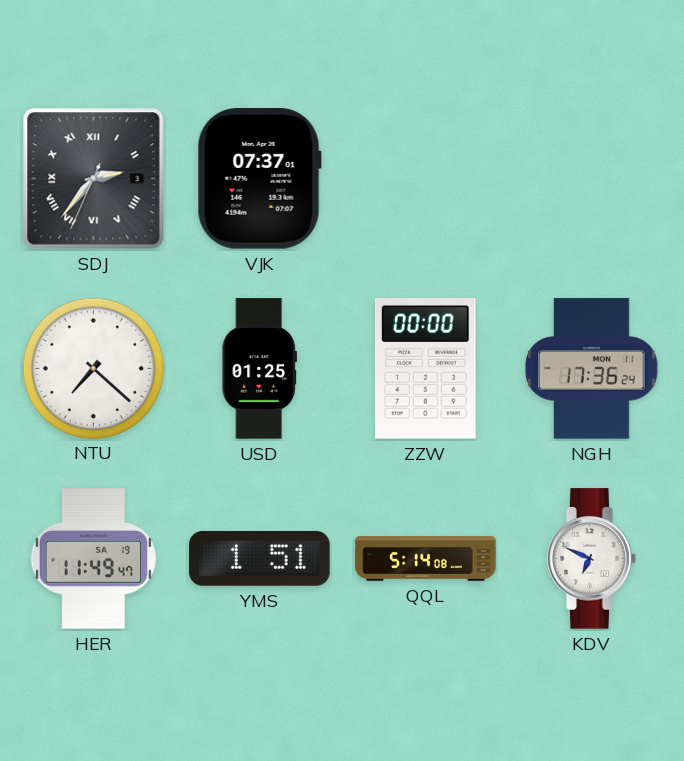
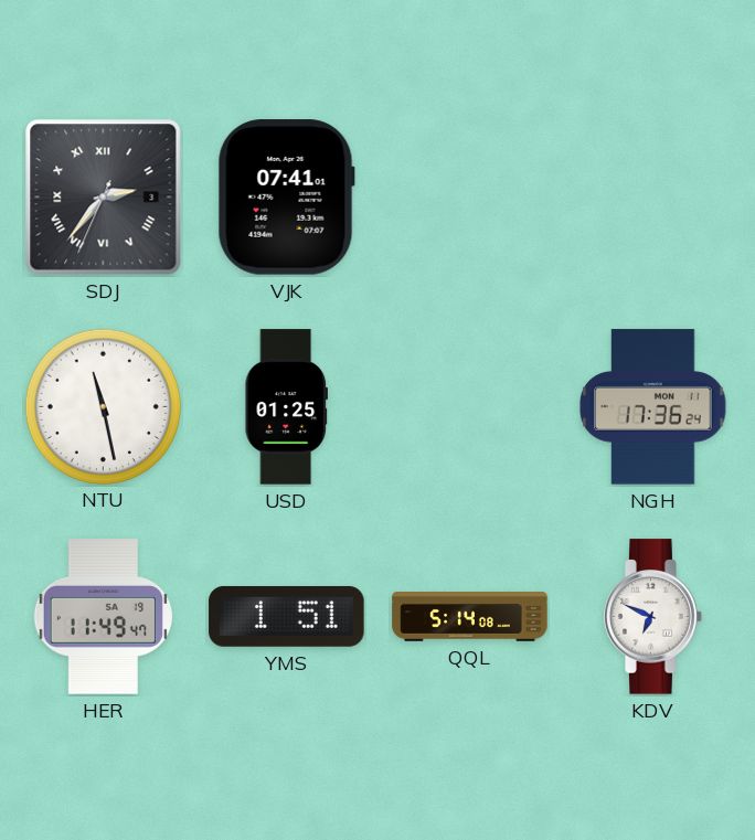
VJK: 07:37 -> 07:41 (286, 198)
NTU: 7:22 -> 11:28 (103, 406)
ZZW: 00:00 -> none (425, 369)
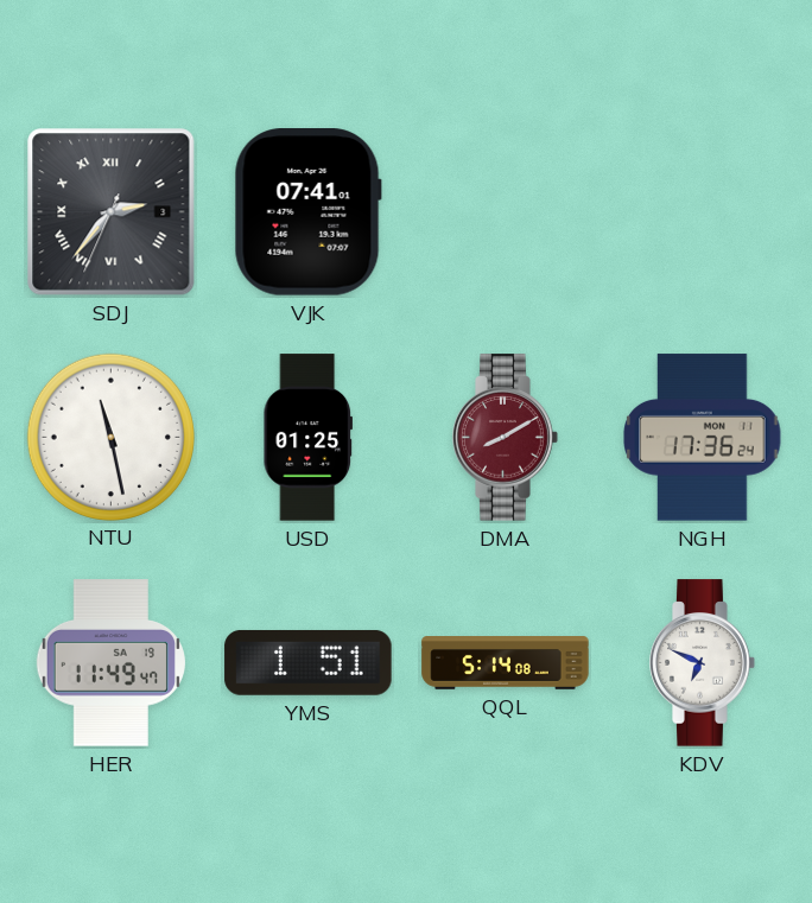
DMA: none -> 8:10 (506, 438)
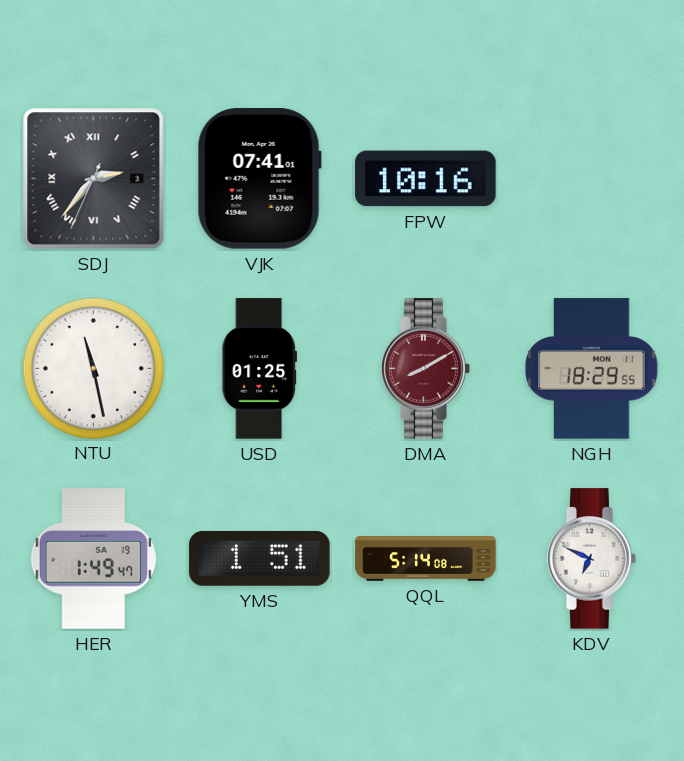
FPW: none -> 10:16 (426, 179)
NGH: 17:36 -> 18:29 (592, 369)
HER: 11:49 -> 1:49 (93, 559)
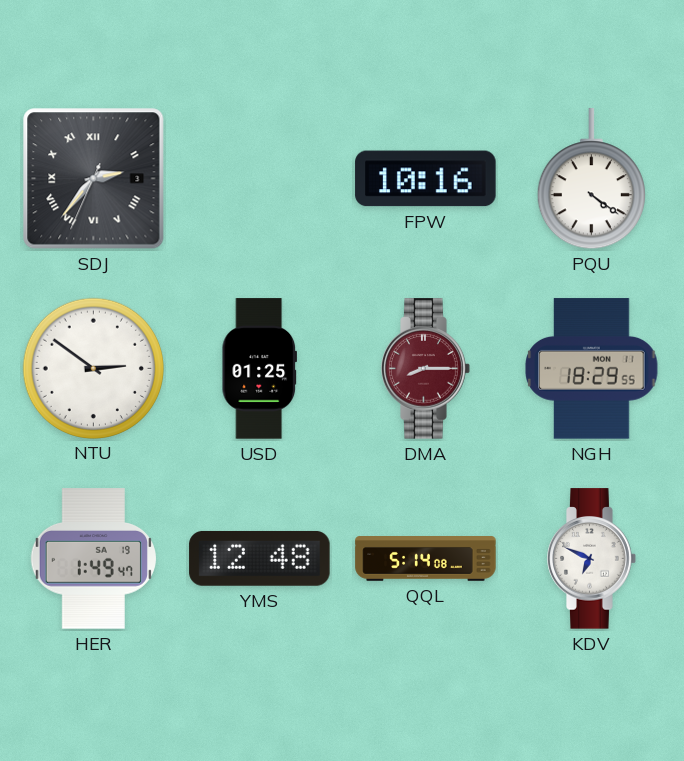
VJK: 07:41 -> none (259, 179)
PQU: none -> 4:21 (591, 179)
NTU: 11:28 -> 2:51 (93, 368)
DMA: 8:10 -> 8:15 (426, 369)
YMS: 1:51 -> 12:48 (260, 559)
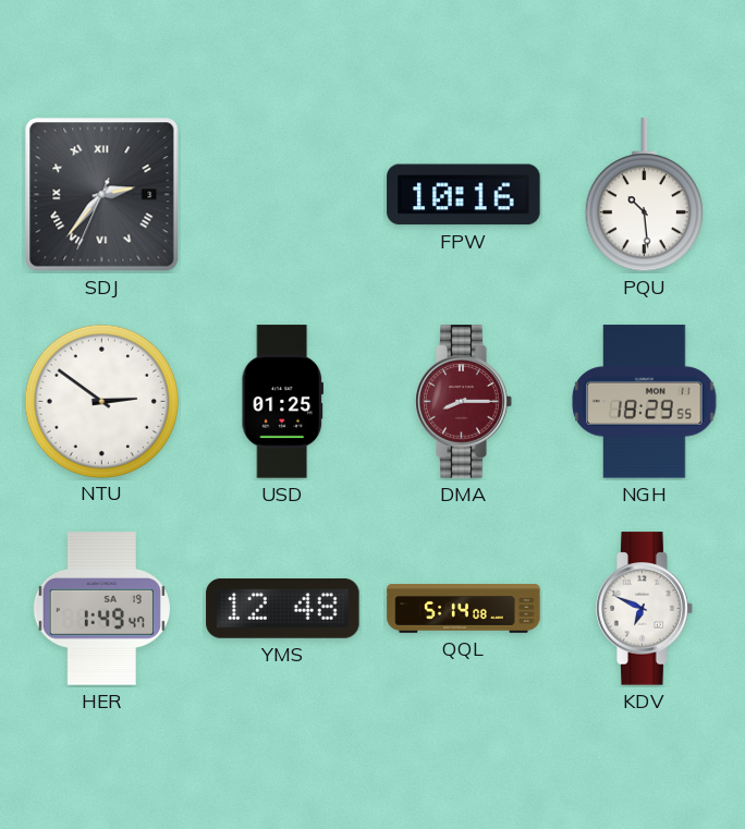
PQU: 4:21 -> 10:29 (644, 195)
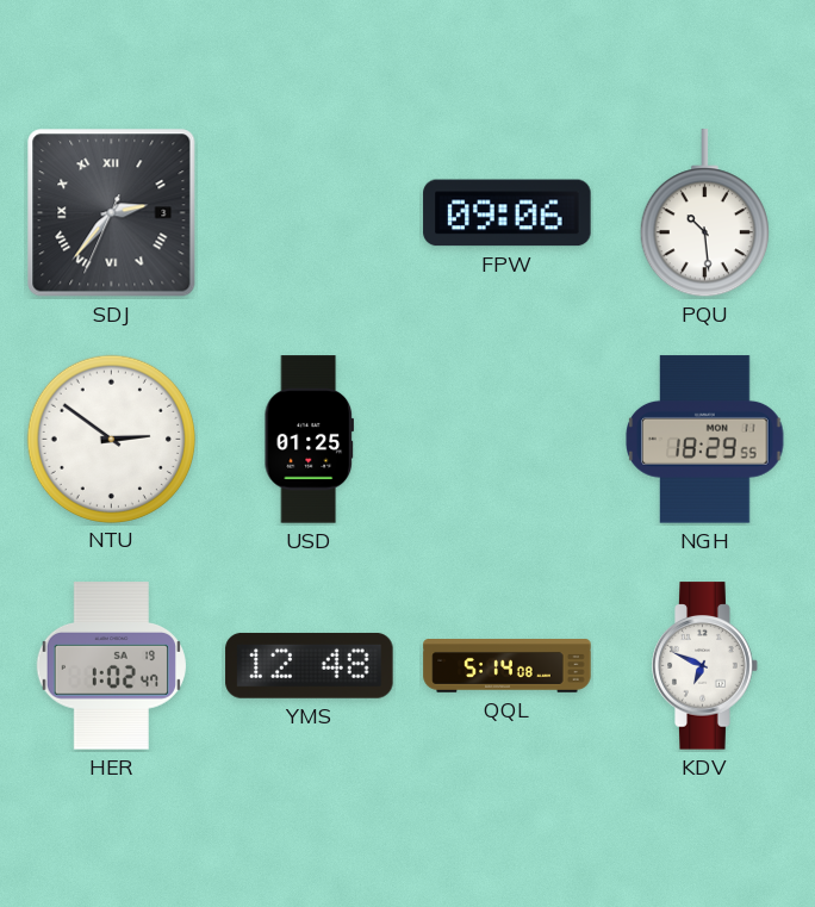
FPW: 10:16 -> 09:06 (508, 213)
DMA: 8:15 -> none (464, 402)
HER: 1:49 -> 1:02 (111, 666)
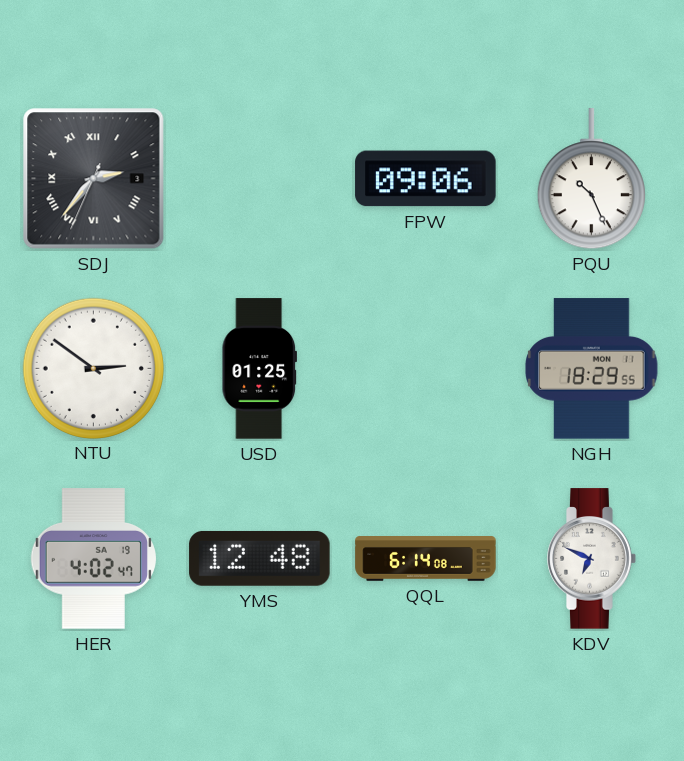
PQU: 10:29 -> 10:26 (591, 179)
HER: 1:02 -> 4:02 (93, 559)
QQL: 5:14 -> 6:14 (426, 559)
